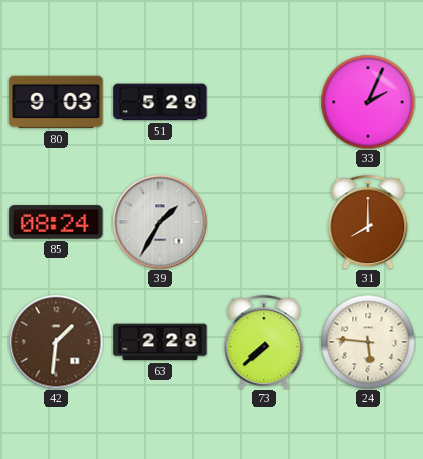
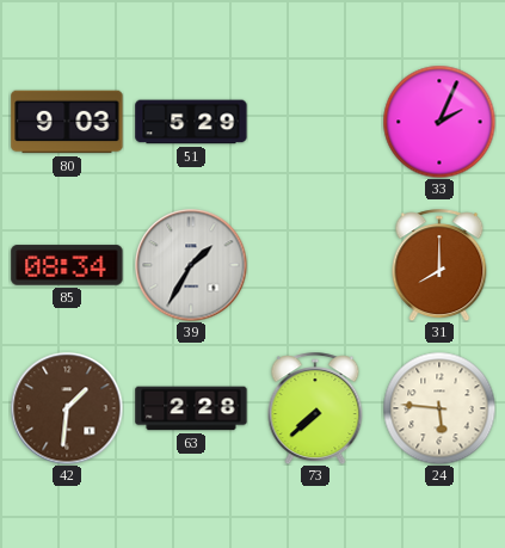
85: 08:24 -> 08:34 (67, 265)
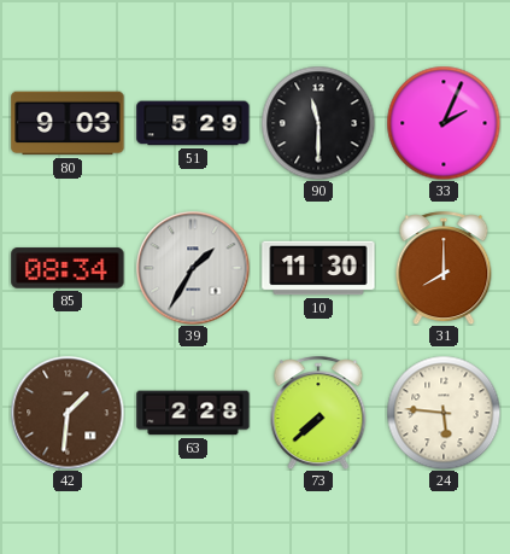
90: none -> 11:30 (318, 123)
10: none -> 11:30 (318, 268)
